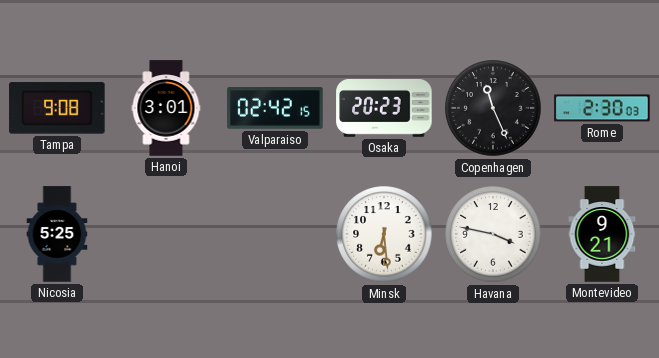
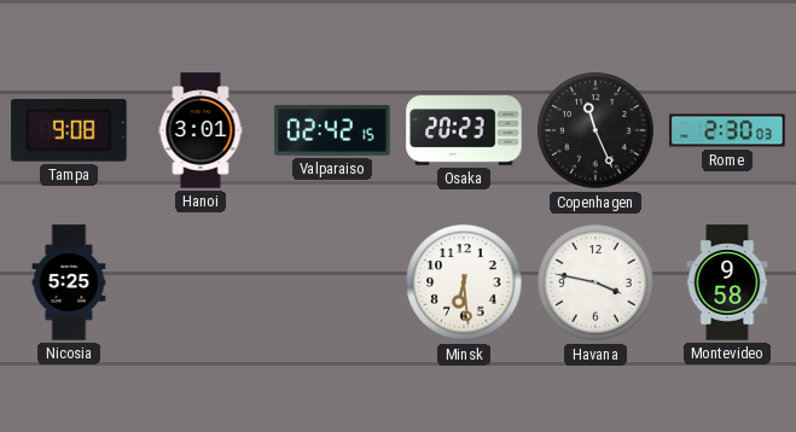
Montevideo: 9:21 -> 9:58 (727, 282)
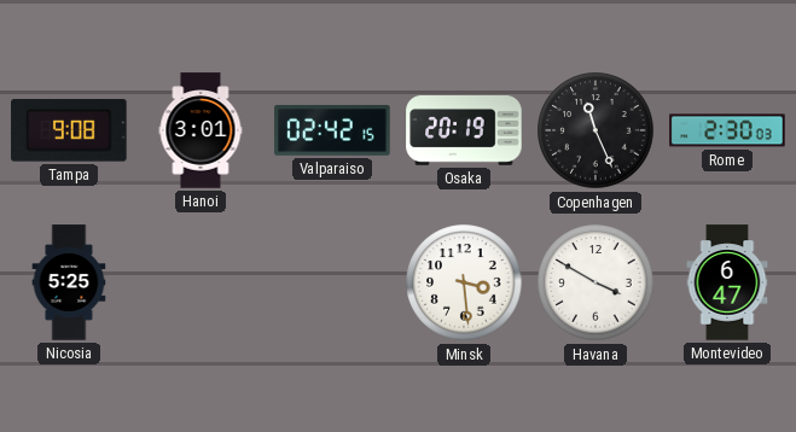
Osaka: 20:23 -> 20:19 (464, 132)
Minsk: 6:29 -> 3:29 (464, 282)
Havana: 3:47 -> 3:50 (595, 282)
Montevideo: 9:58 -> 6:47 (727, 282)
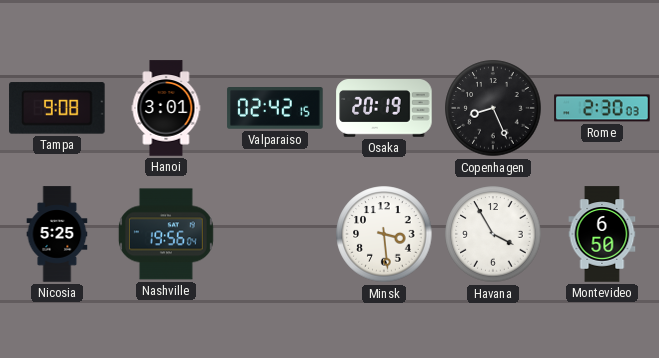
Copenhagen: 11:26 -> 8:26 (493, 108)
Nashville: none -> 19:56 (166, 234)
Havana: 3:50 -> 3:55 (493, 234)
Montevideo: 6:47 -> 6:50 (602, 234)
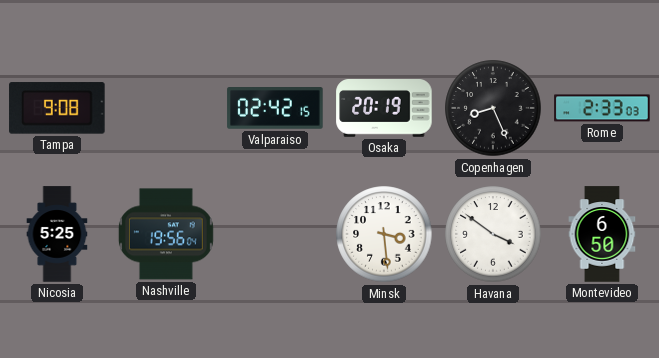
Hanoi: 3:01 -> none (166, 108)
Rome: 2:30 -> 2:33 (602, 108)
Havana: 3:55 -> 3:51 (493, 234)
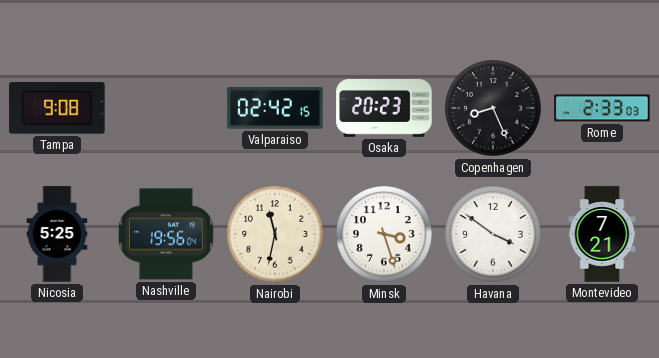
Osaka: 20:19 -> 20:23 (384, 109)
Nairobi: none -> 11:32 (275, 234)
Minsk: 3:29 -> 3:27 (384, 234)
Montevideo: 6:50 -> 7:21 (602, 234)
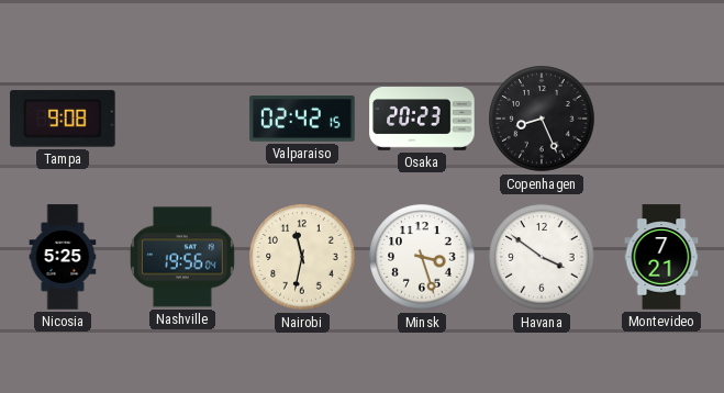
Rome: 2:33 -> none (602, 108)
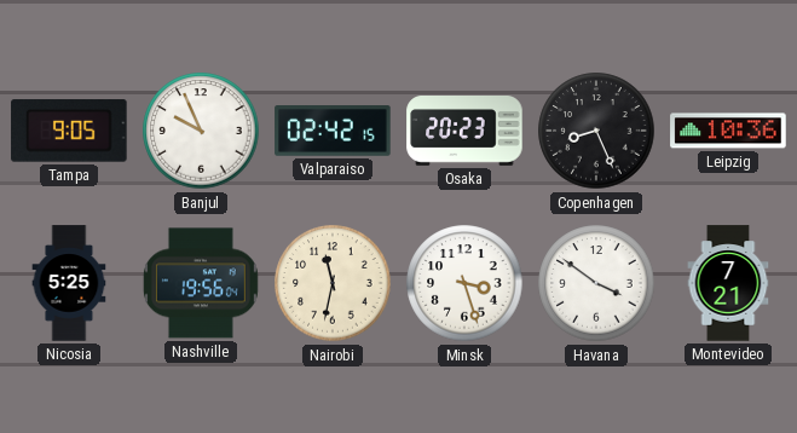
Tampa: 9:08 -> 9:05 (69, 131)
Banjul: none -> 9:56 (201, 131)
Leipzig: none -> 10:36 (728, 131)
